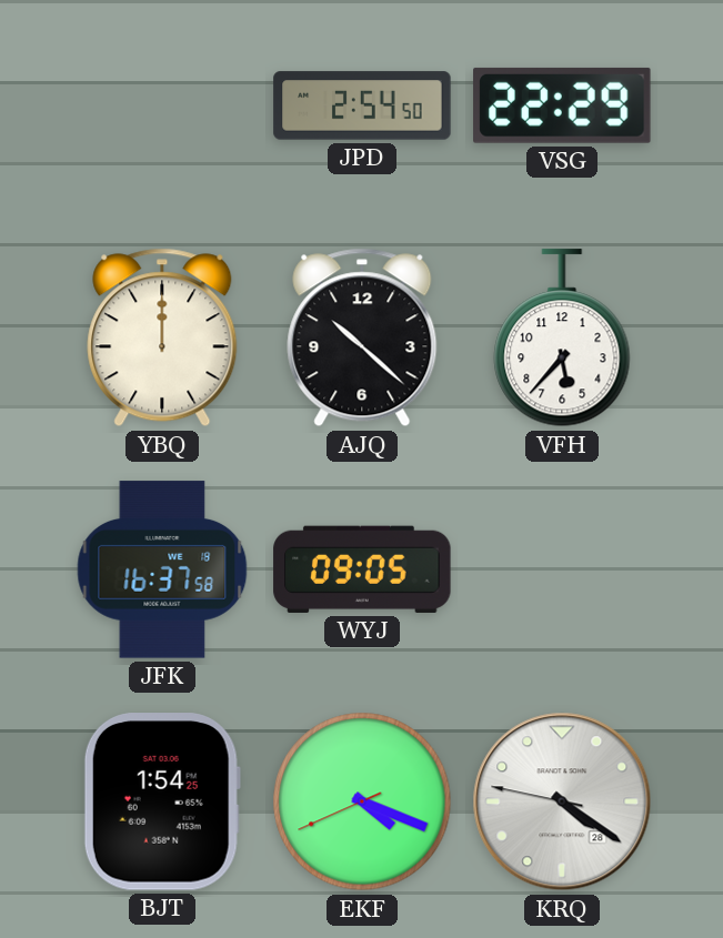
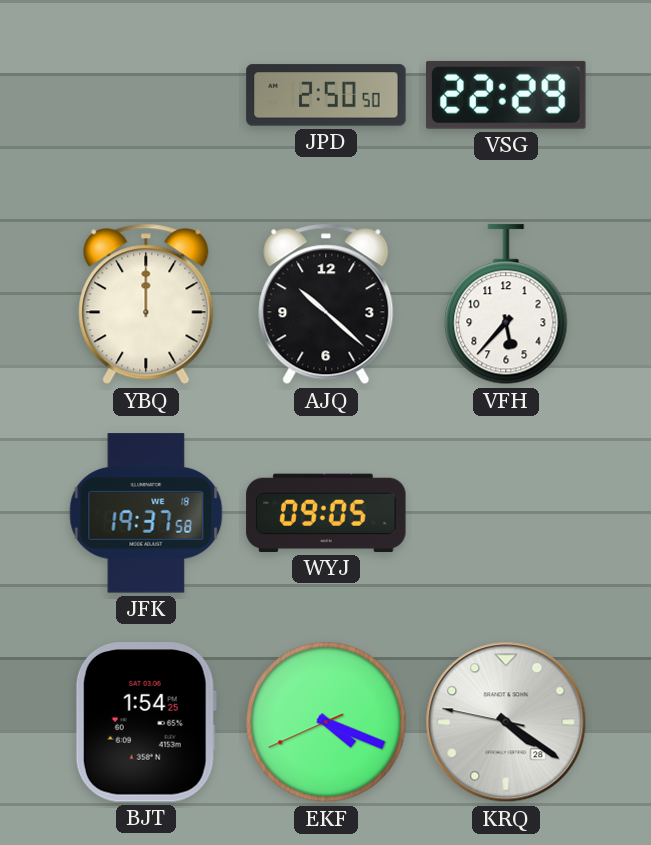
JPD: 2:54 -> 2:50 (326, 95)
JFK: 16:37 -> 19:37 (146, 513)
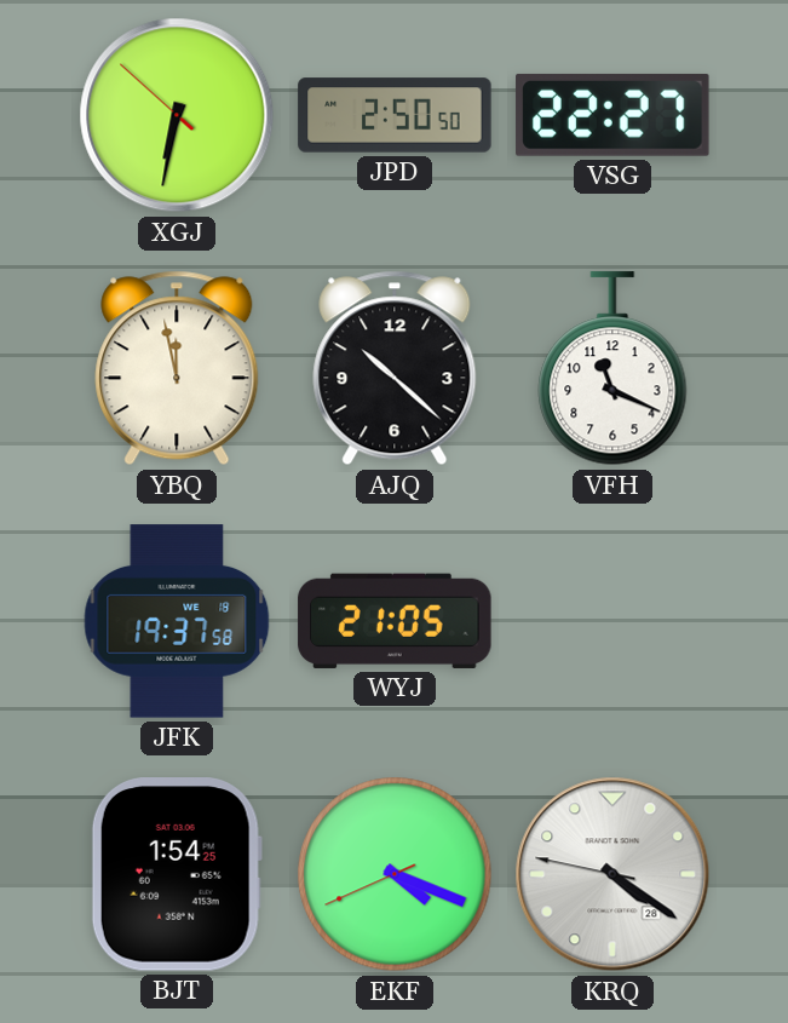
XGJ: none -> 6:31 (177, 115)
VSG: 22:29 -> 22:27 (612, 115)
YBQ: 12:00 -> 11:58 (177, 368)
VFH: 5:37 -> 11:19 (612, 369)
WYJ: 09:05 -> 21:05 (395, 621)
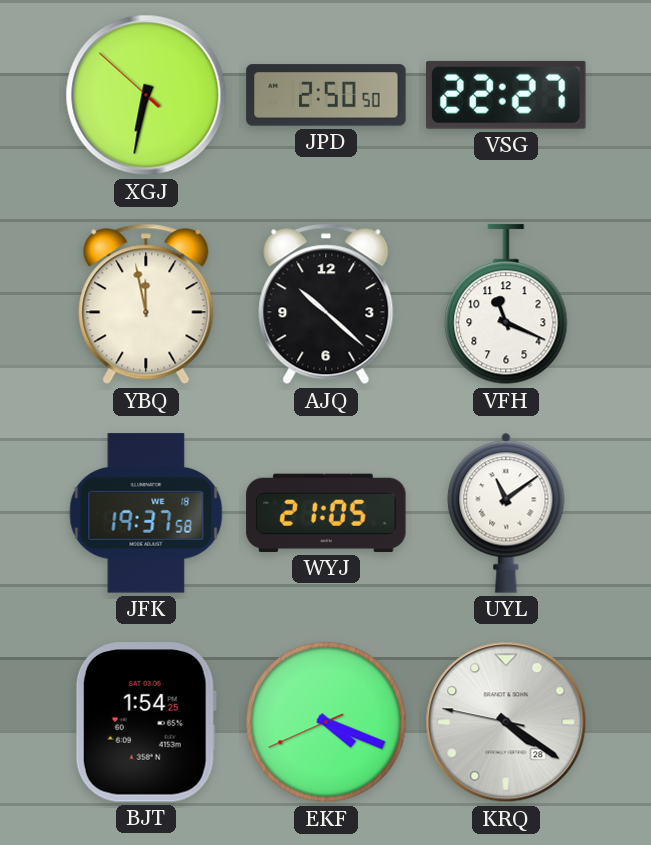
UYL: none -> 11:09 (506, 513)
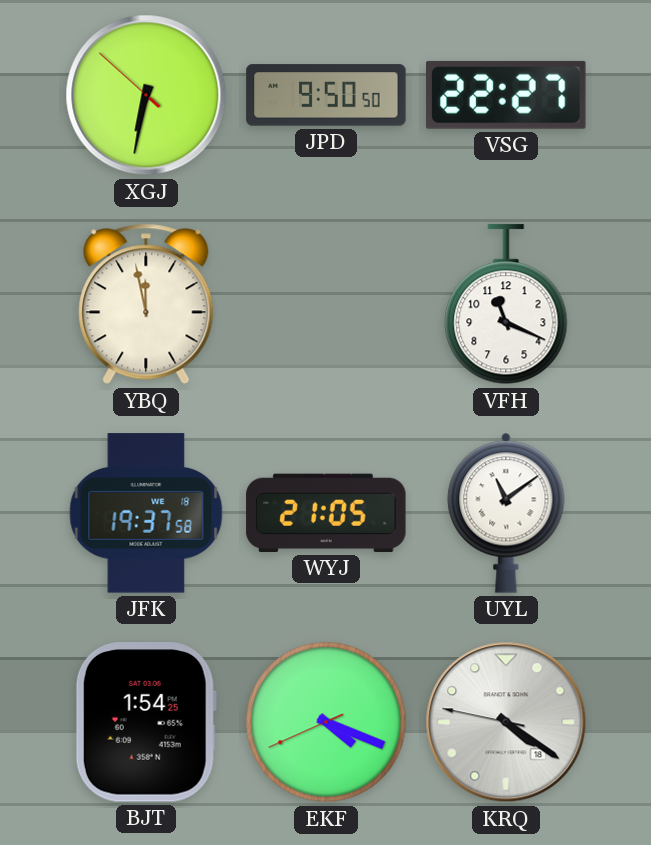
JPD: 2:50 -> 9:50 (326, 95)
AJQ: 10:22 -> none (326, 304)
KRQ date: 28 -> 18 (506, 722)
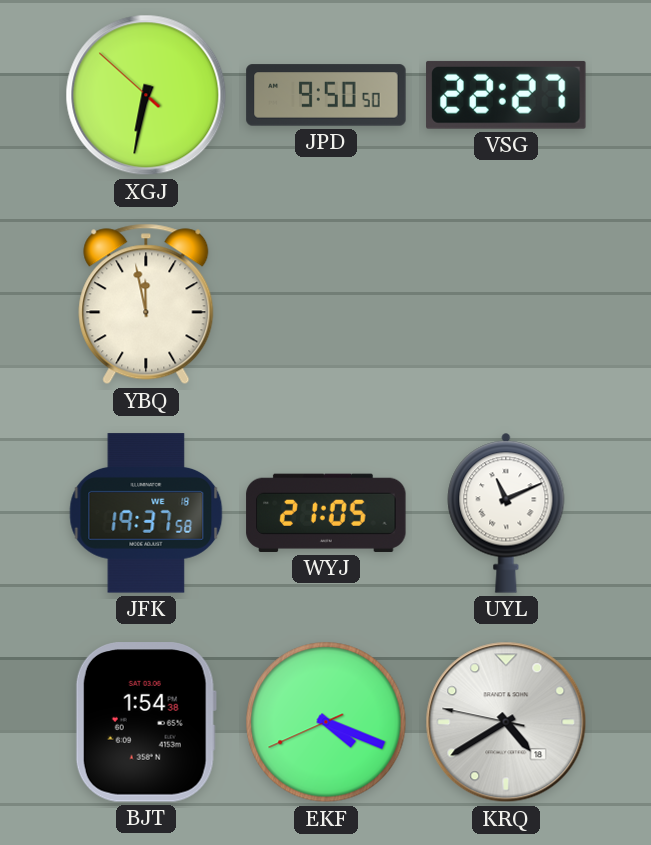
VFH: 11:19 -> none (506, 305)
UYL: 11:09 -> 11:11 (506, 513)
BJT: 1:54:25 -> 1:54:38 (146, 722)
KRQ: 4:20 -> 4:39 (506, 722)
